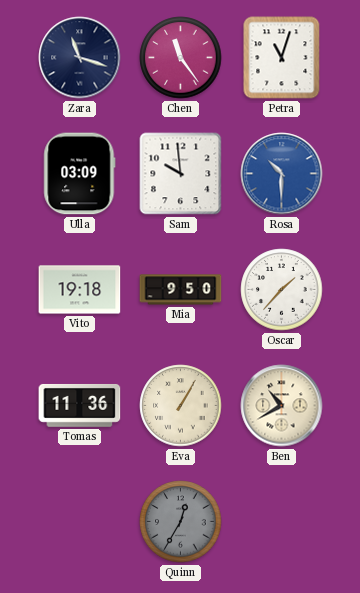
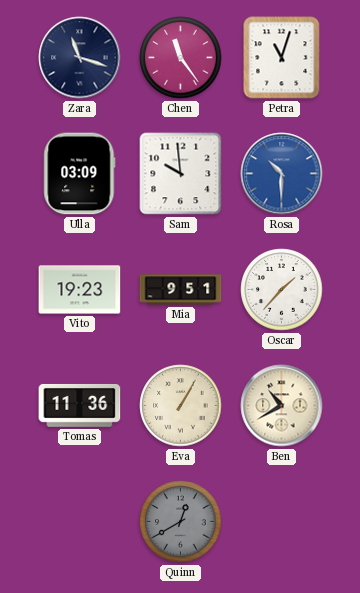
Vito: 19:18 -> 19:23 (80, 290)
Mia: 9:50 -> 9:51 (181, 290)
Quinn: 12:35 -> 12:40 (181, 522)
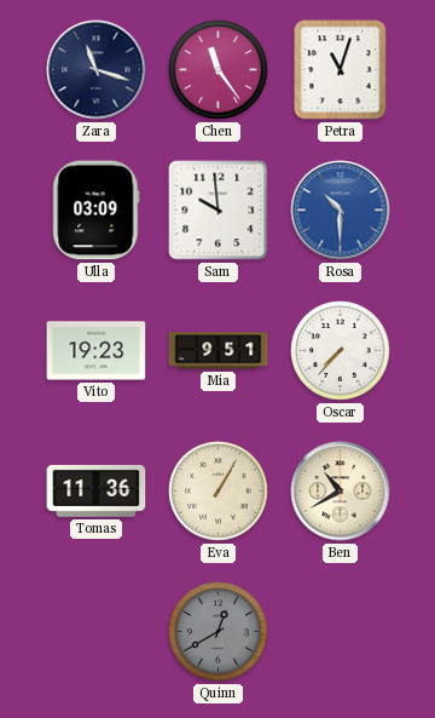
Oscar: 1:37 -> 7:37 (341, 351)
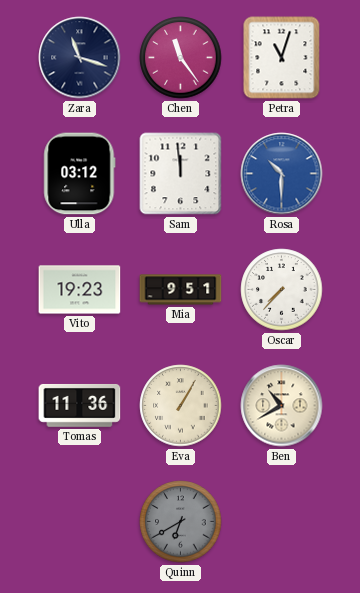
Ulla: 03:09 -> 03:12 (80, 174)
Sam: 9:59 -> 11:59 (181, 174)
Quinn: 12:40 -> 6:40 (181, 522)
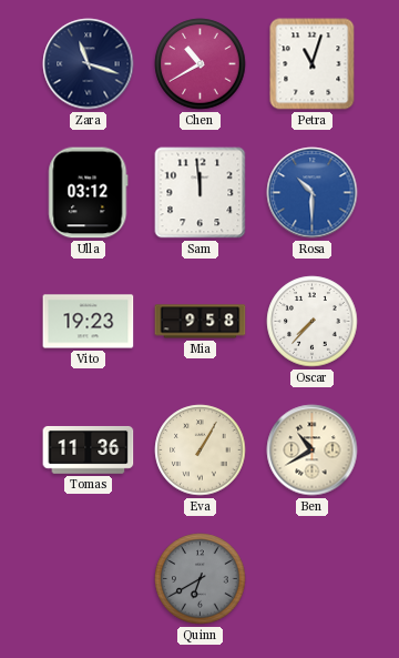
Chen: 11:24 -> 10:40 (201, 64)
Mia: 9:51 -> 9:58 (201, 322)
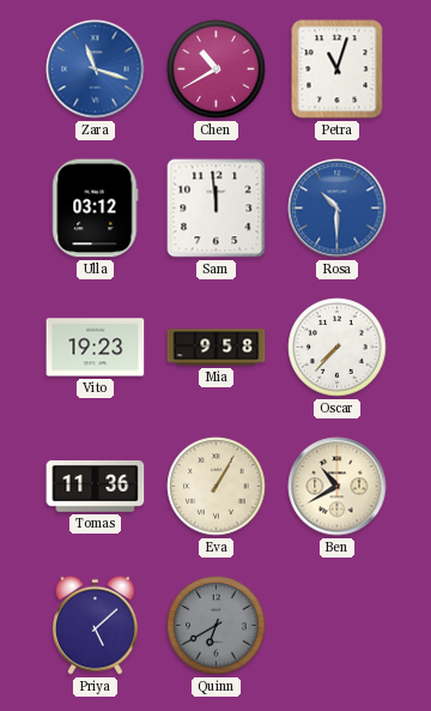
Zara dial: navy -> blue (96, 70)
Priya: none -> 5:08 (95, 625)
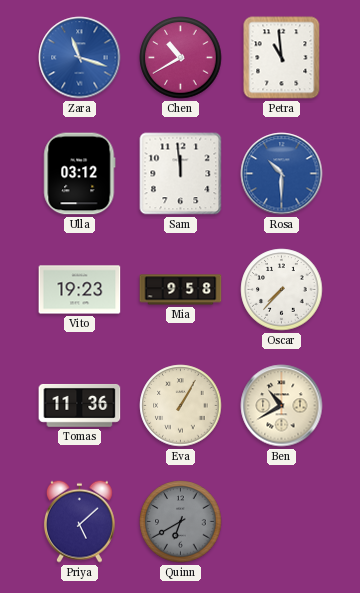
Petra: 11:03 -> 10:59 (282, 58)
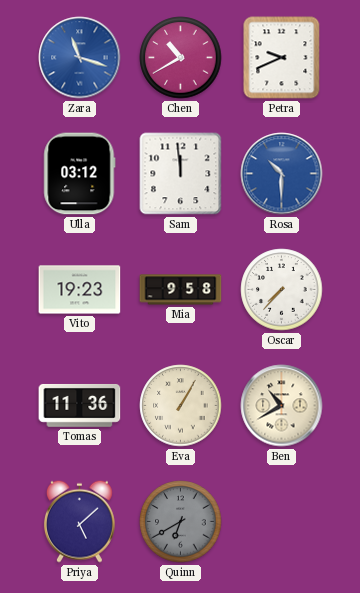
Petra: 10:59 -> 9:41 (282, 58)
